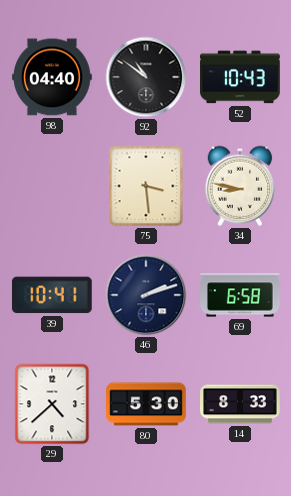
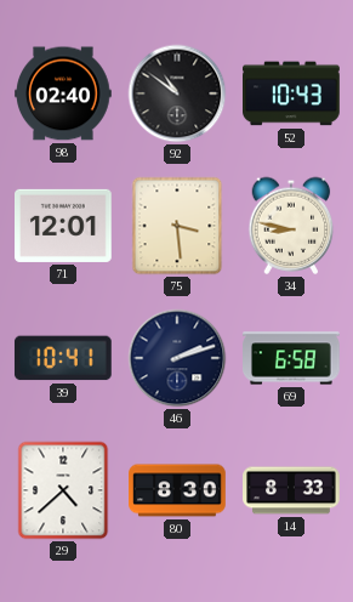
98: 04:40 -> 02:40 (64, 93)
71: none -> 12:01 (64, 226)
80: 5:30 -> 8:30 (177, 490)
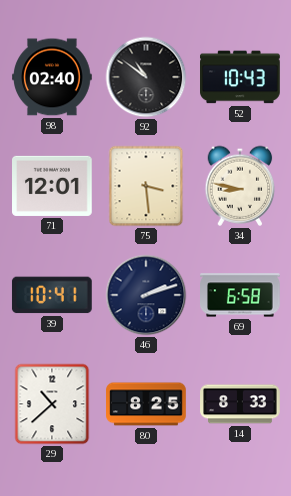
29: 4:38 -> 10:38 (52, 404)
80: 8:30 -> 8:25 (146, 404)
